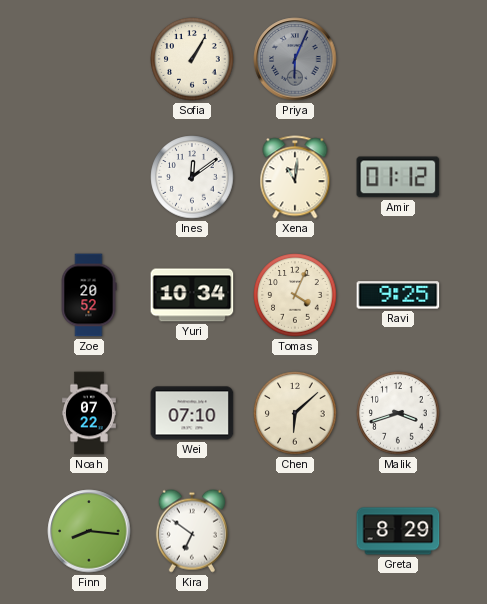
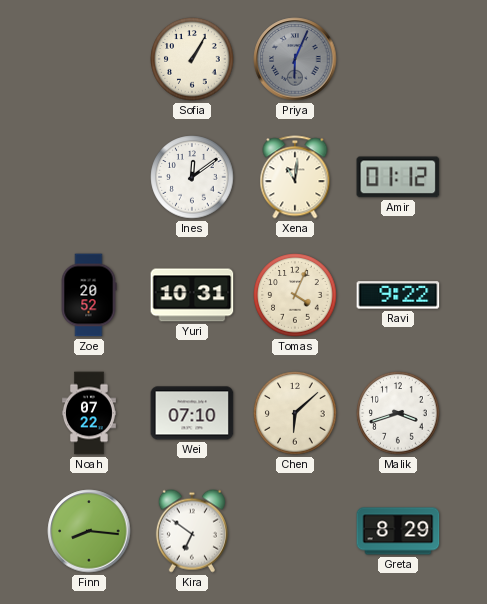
Yuri: 10:34 -> 10:31 (192, 295)
Ravi: 9:25 -> 9:22 (398, 295)
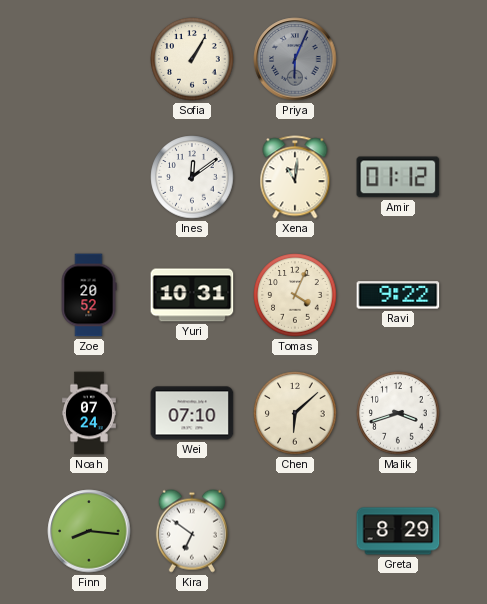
Noah: 07:22 -> 07:24 (90, 413)
